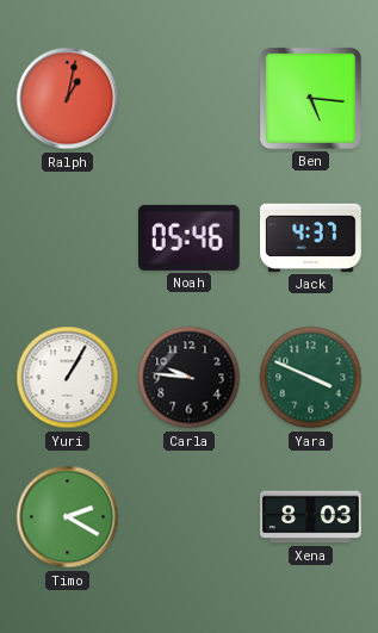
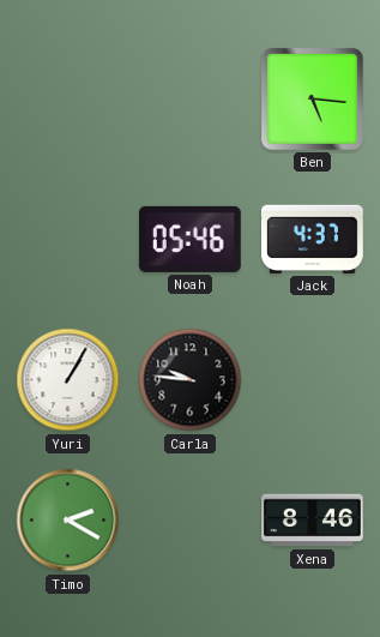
Ralph: 1:02 -> none (68, 99)
Yara: 3:49 -> none (311, 378)
Xena: 8:03 -> 8:46 (313, 521)
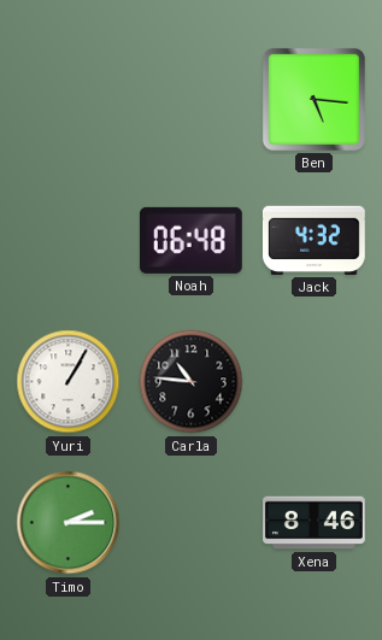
Noah: 05:46 -> 06:48 (190, 240)
Jack: 4:37 -> 4:32 (313, 240)
Carla: 9:46 -> 10:46 (192, 382)
Timo: 2:20 -> 2:15 (69, 523)
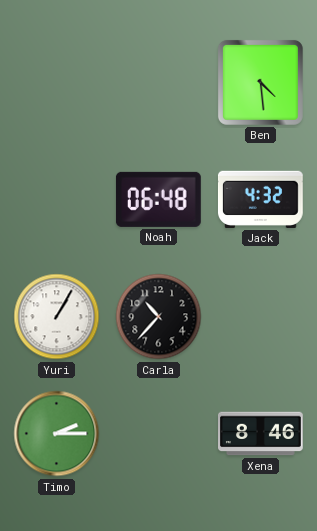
Ben: 5:16 -> 4:29 (260, 82)
Carla: 10:46 -> 10:37 (159, 317)
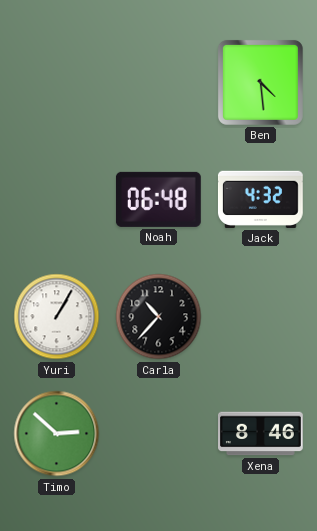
Timo: 2:15 -> 2:52 (57, 434)
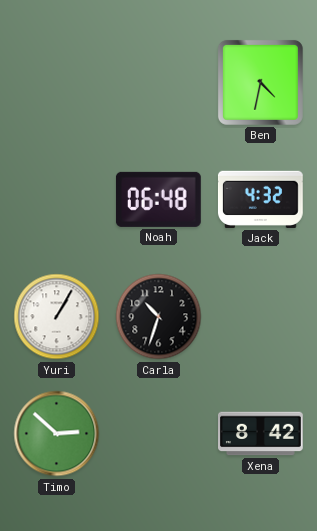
Ben: 4:29 -> 4:32 (260, 82)
Carla: 10:37 -> 10:33 (159, 317)
Xena: 8:46 -> 8:42 (261, 434)
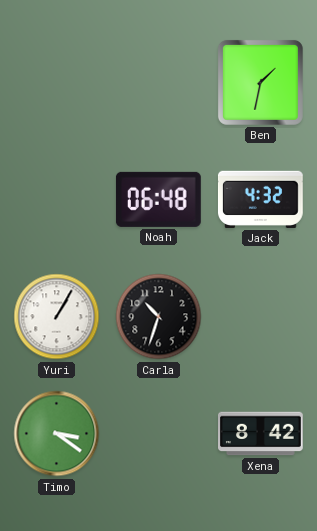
Ben: 4:32 -> 1:32 (260, 82)
Timo: 2:52 -> 3:21 (57, 434)
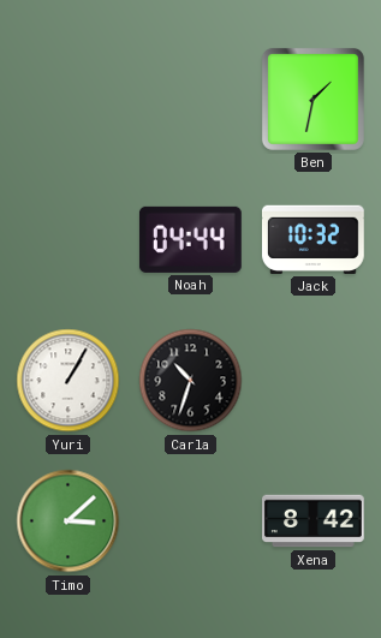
Noah: 06:48 -> 04:44 (190, 239)
Jack: 4:32 -> 10:32 (312, 239)
Timo: 3:21 -> 3:08 (69, 521)
